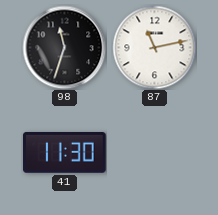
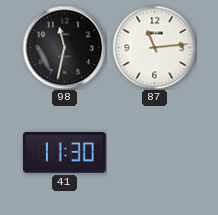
98: 11:33 -> 11:32 (64, 47)
87: 11:13 -> 11:14 (154, 47)
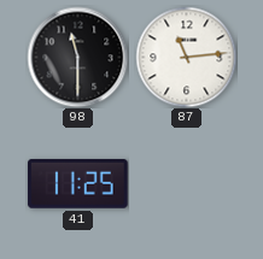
98: 11:32 -> 11:30 (77, 57)
41: 11:30 -> 11:25 (77, 183)
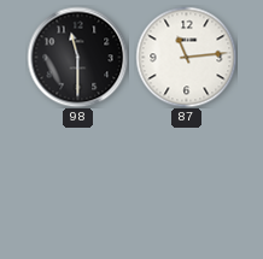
41: 11:25 -> none (77, 183)
